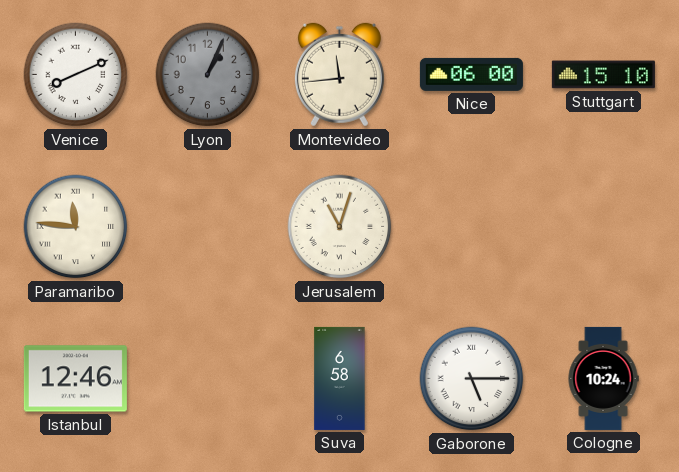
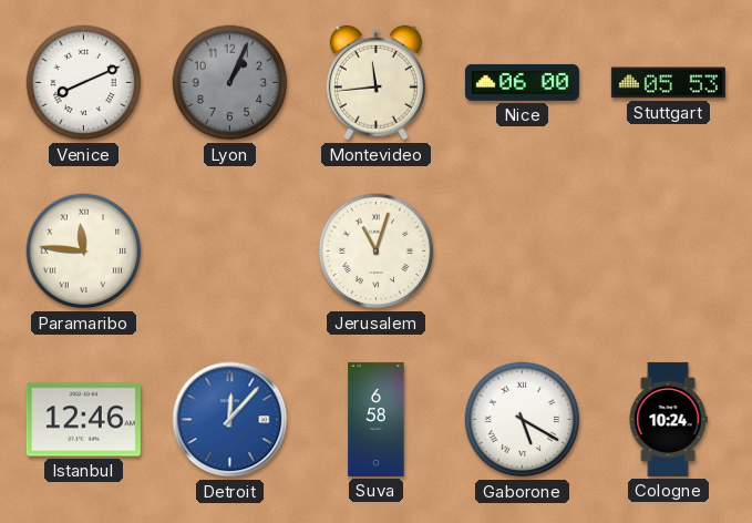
Stuttgart: 15:10 -> 05:53 (668, 83)
Detroit: none -> 12:07 (230, 420)
Gaborone: 5:15 -> 5:20 (523, 420)
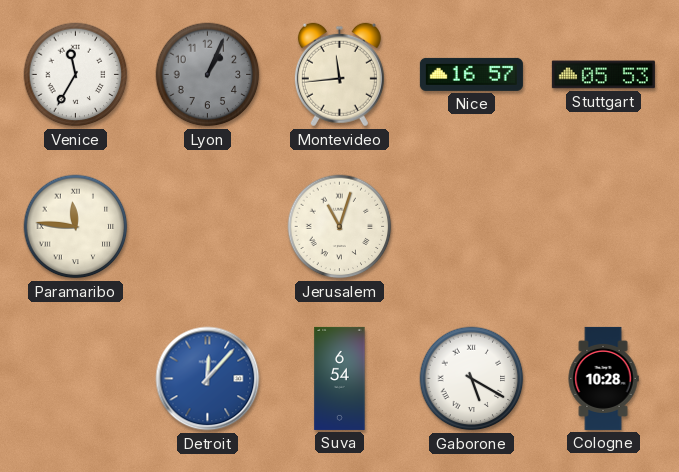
Venice: 8:11 -> 11:35 (76, 75)
Nice: 06:00 -> 16:57 (471, 74)
Istanbul: 12:46 -> none (83, 420)
Suva: 6:58 -> 6:54 (340, 378)
Cologne: 10:24 -> 10:28 (603, 378)
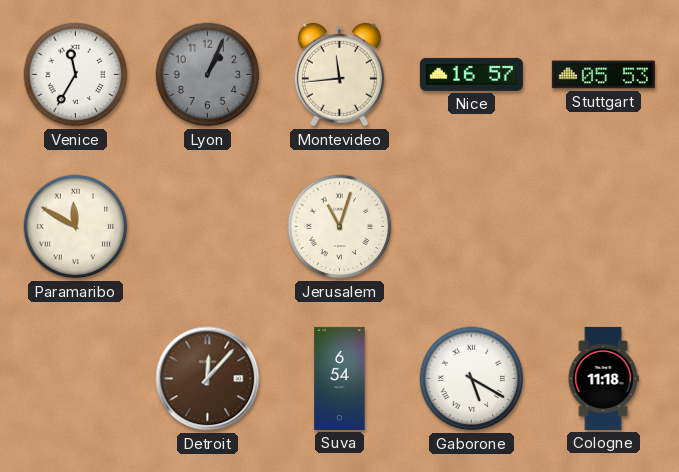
Paramaribo: 11:46 -> 11:50 (76, 227)
Detroit dial: blue -> brown (208, 379)
Cologne: 10:28 -> 11:18 (603, 378)
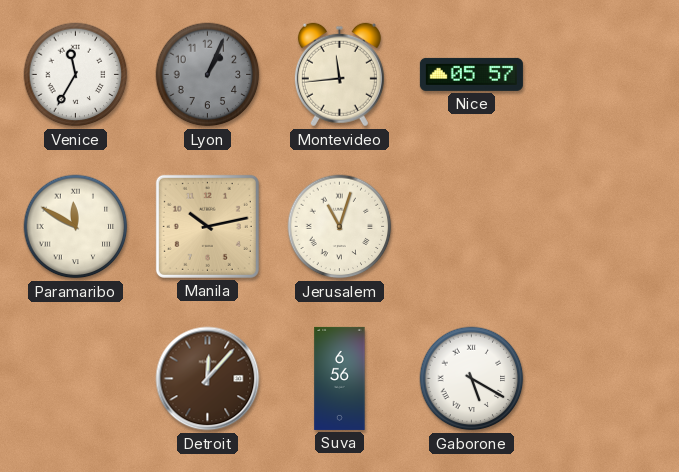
Nice: 16:57 -> 05:57 (471, 74)
Stuttgart: 05:53 -> none (603, 75)
Manila: none -> 10:13 (207, 226)
Suva: 6:54 -> 6:56 (340, 378)
Cologne: 11:18 -> none (603, 378)
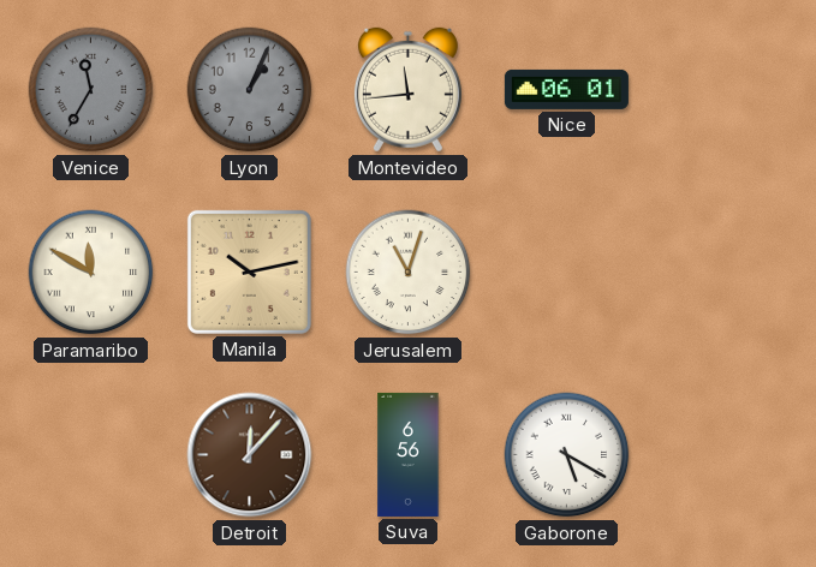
Venice dial: white -> grey (91, 90)
Nice: 05:57 -> 06:01 (566, 89)
